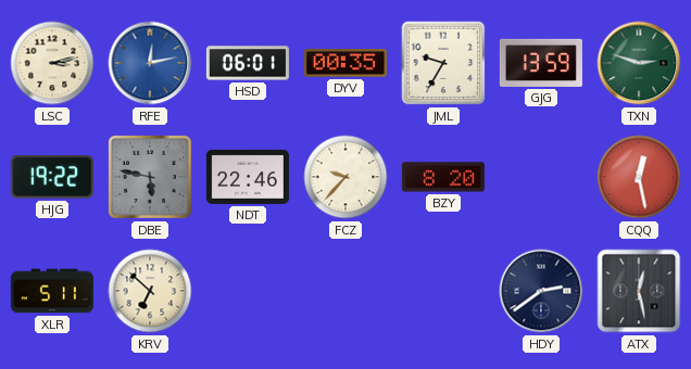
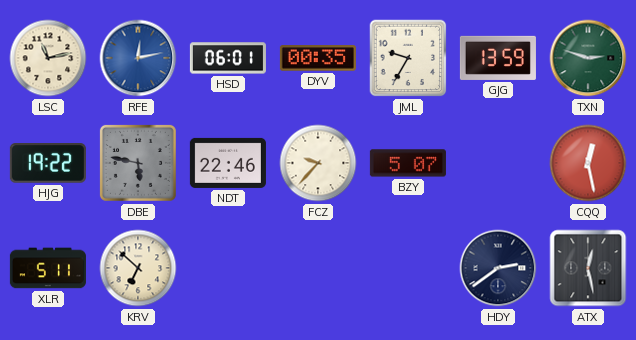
LSC: 3:13 -> 11:13 (48, 58)
BZY: 8:20 -> 5:07 (408, 163)
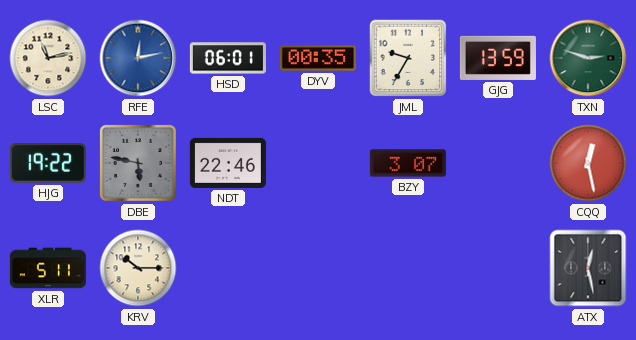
FCZ: 9:37 -> none (318, 163)
BZY: 5:07 -> 3:07 (408, 163)
KRV: 6:52 -> 10:15 (138, 268)
HDY: 2:39 -> none (498, 268)
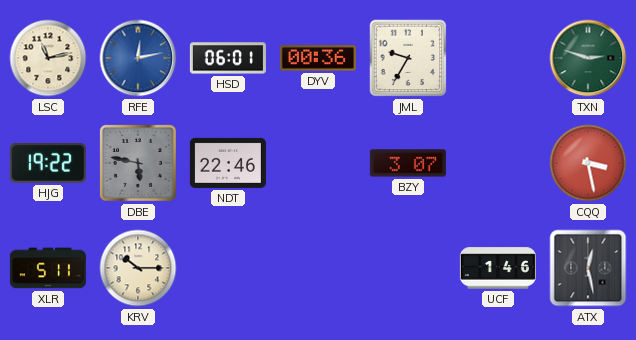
DYV: 00:35 -> 00:36 (318, 58)
GJG: 13:59 -> none (498, 58)
CQQ: 12:28 -> 3:28 (588, 163)
UCF: none -> 1:46 (498, 268)
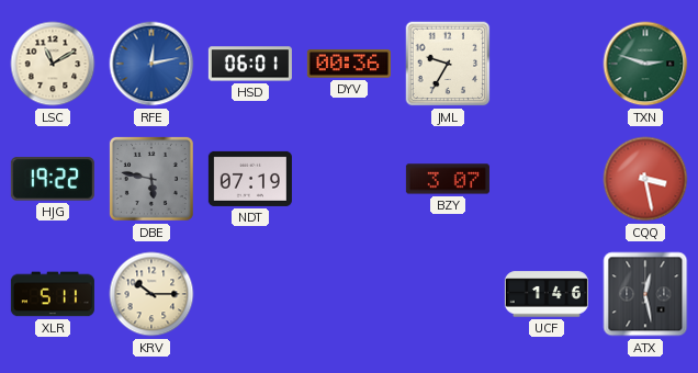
LSC: 11:13 -> 11:10 (53, 64)
NDT: 22:46 -> 07:19 (250, 179)
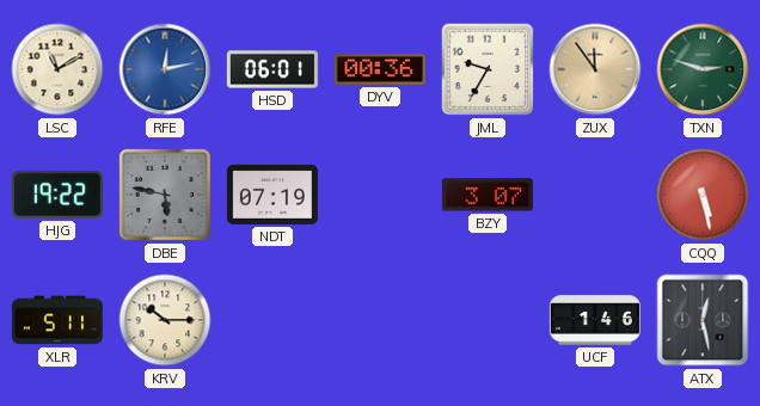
ZUX: none -> 11:54 (595, 69)
CQQ: 3:28 -> 5:28 (703, 195)
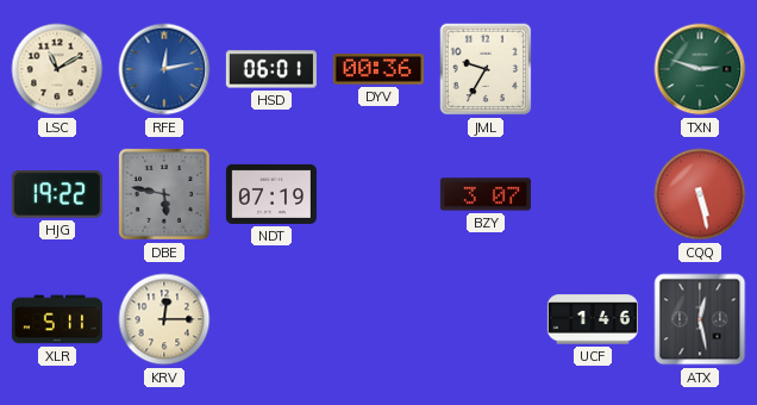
ZUX: 11:54 -> none (595, 69)
KRV: 10:15 -> 12:15 (164, 319)
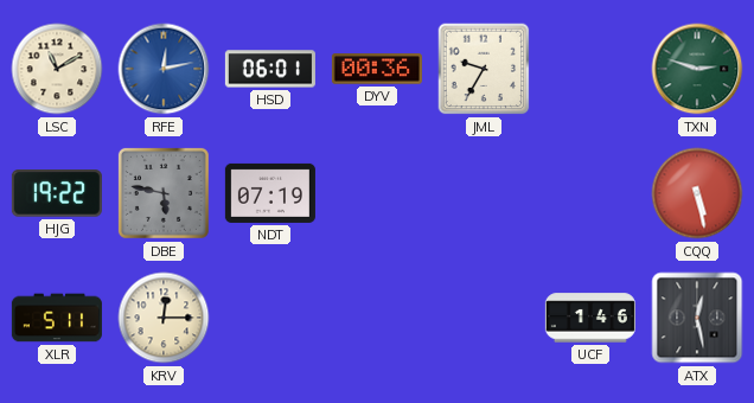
BZY: 3:07 -> none (486, 194)
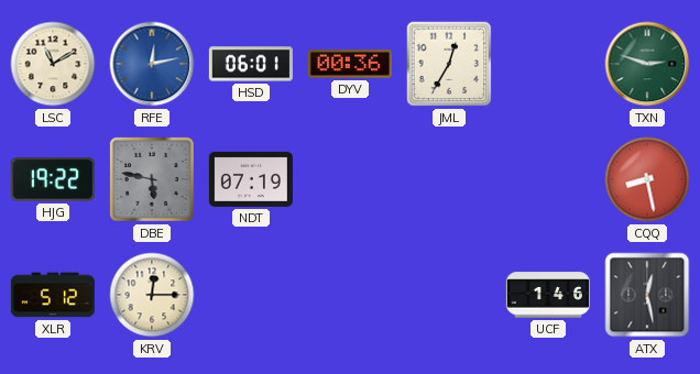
JML: 9:35 -> 12:35 (449, 64)
CQQ: 5:28 -> 8:28 (647, 179)
XLR: 5:11 -> 5:12 (53, 295)
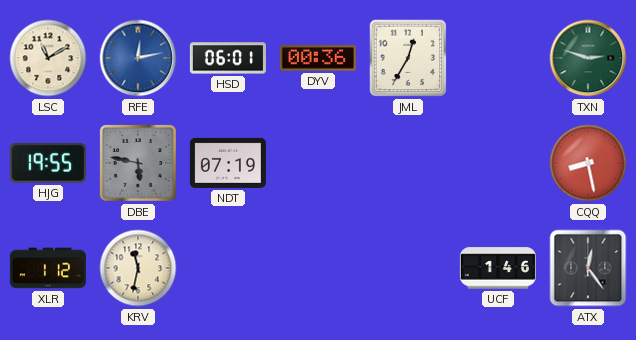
HJG: 19:22 -> 19:55 (48, 163)
XLR: 5:12 -> 1:12 (48, 268)
KRV: 12:15 -> 11:32 (138, 268)
ATX: 12:28 -> 12:24 (588, 268)
